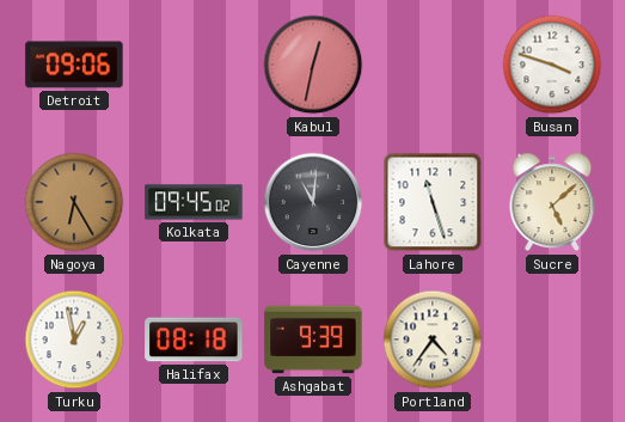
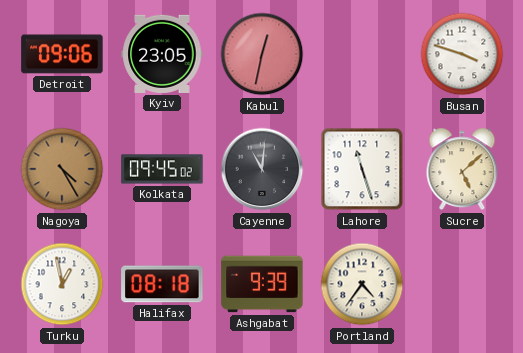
Kyiv: none -> 23:05 (162, 54)
Nagoya: 6:25 -> 4:25 (62, 169)
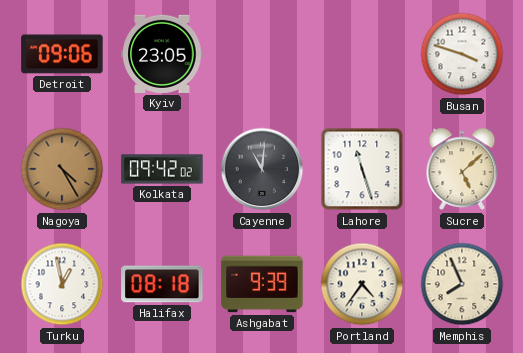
Kabul: 12:32 -> none (262, 54)
Kolkata: 09:45 -> 09:42 (162, 169)
Memphis: none -> 7:56 (462, 284)
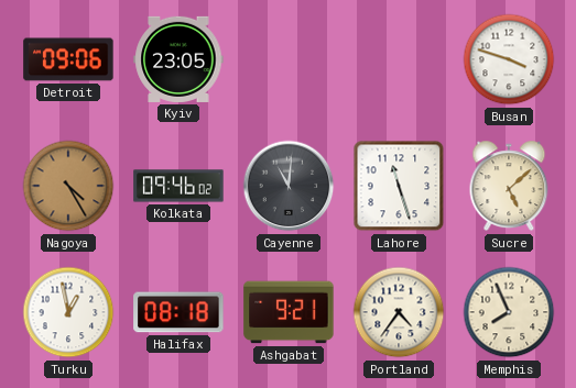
Kolkata: 09:42 -> 09:46 (178, 186)
Ashgabat: 9:39 -> 9:21 (289, 312)
